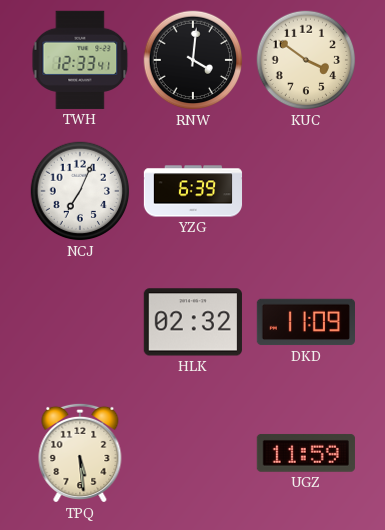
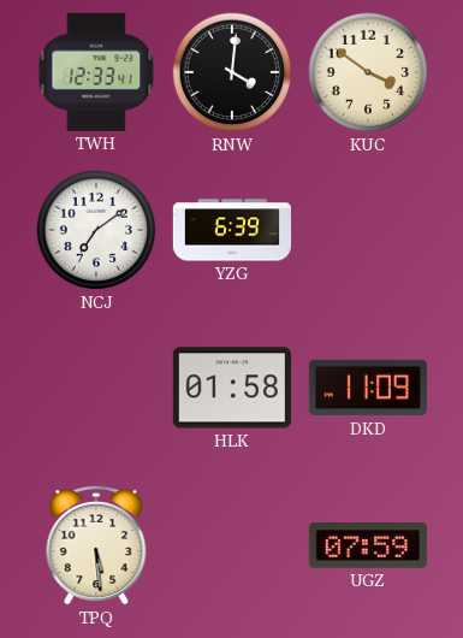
NCJ: 7:04 -> 7:09 (96, 230)
HLK: 02:32 -> 01:58 (232, 388)
UGZ: 11:59 -> 07:59 (368, 545)
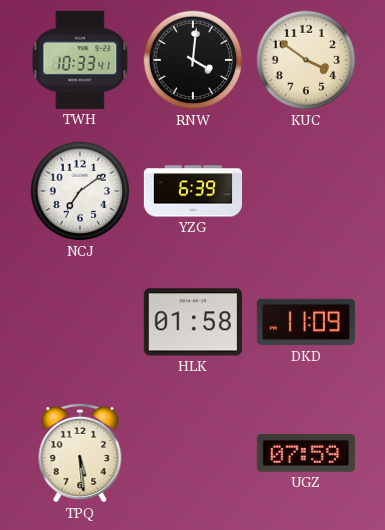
TWH: 12:33 -> 10:33 (80, 60)
